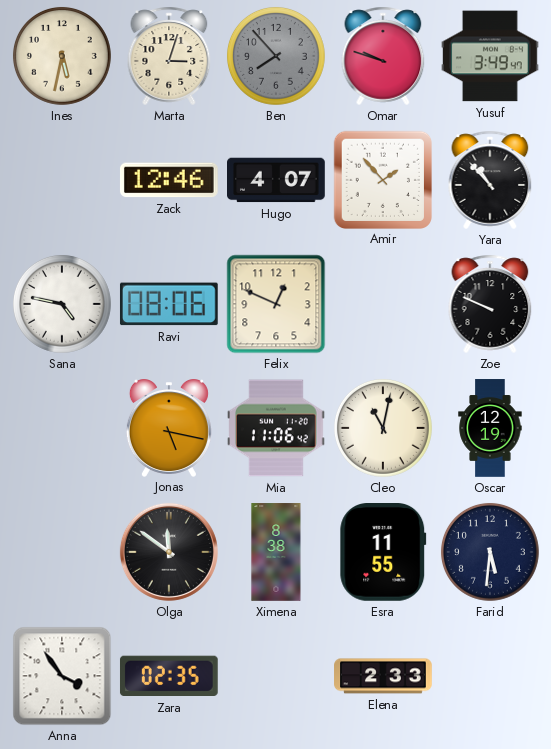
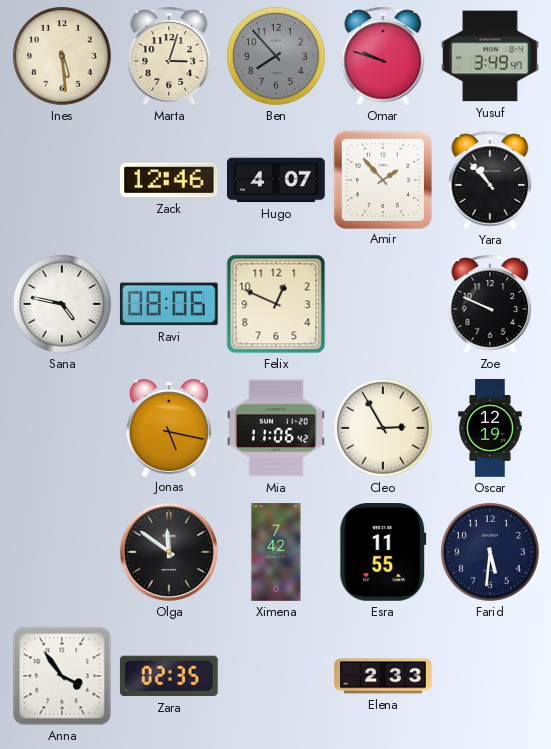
Ines: 5:32 -> 5:29 (62, 56)
Cleo: 11:02 -> 2:55 (383, 428)
Ximena: 8:38 -> 7:42 (276, 552)
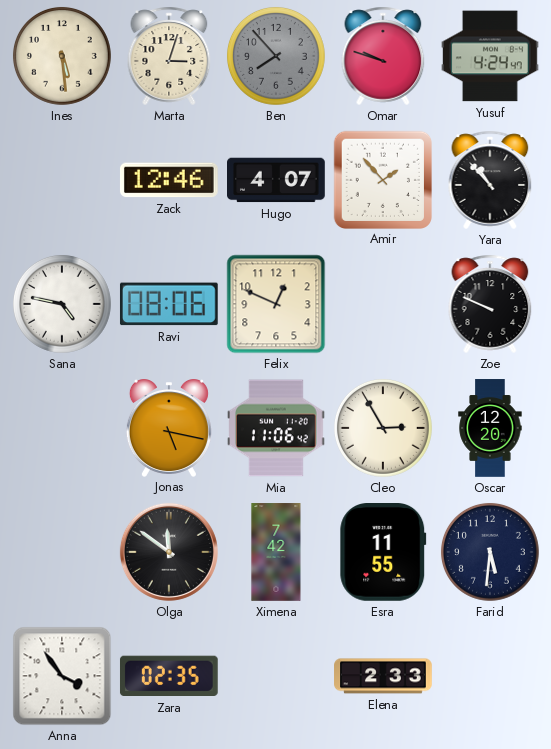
Yusuf: 3:49 -> 4:24 (491, 56)
Oscar: 12:19 -> 12:20 (490, 428)
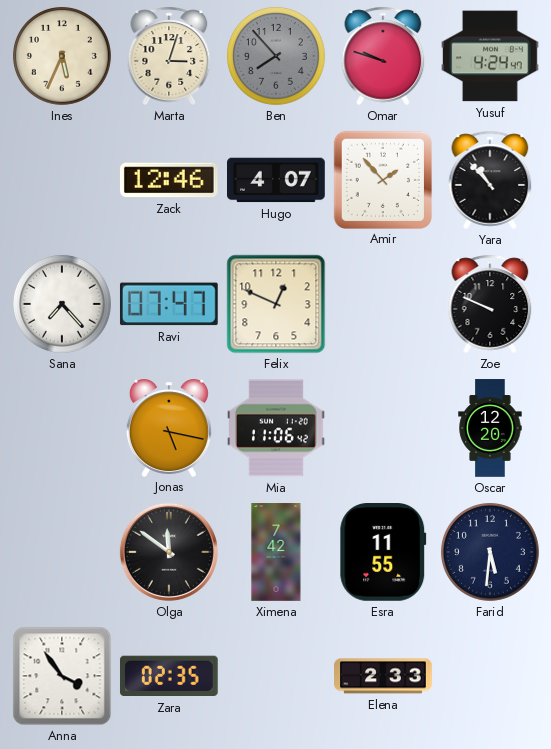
Ines: 5:29 -> 5:34 (62, 56)
Sana: 4:47 -> 7:23 (62, 304)
Ravi: 08:06 -> 07:47 (169, 304)
Cleo: 2:55 -> none (383, 428)
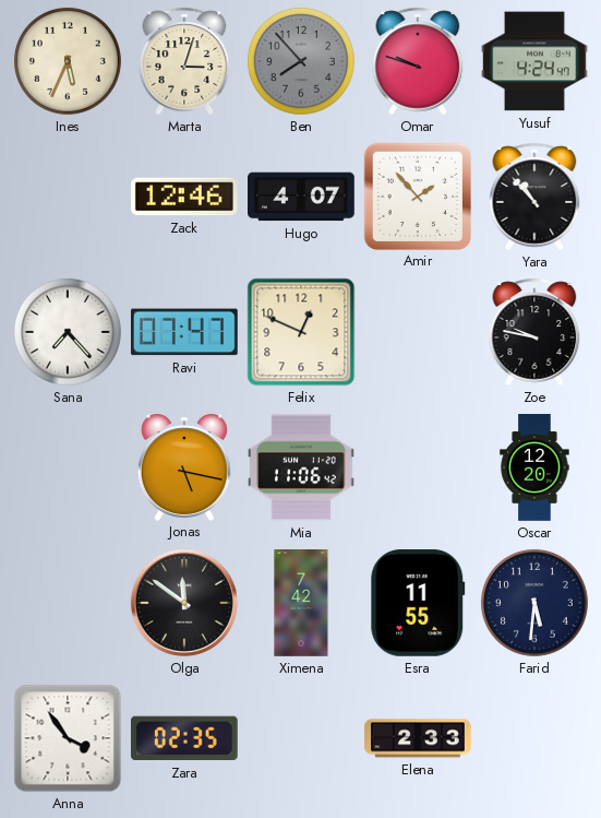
Zoe: 9:49 -> 9:47 (534, 332)
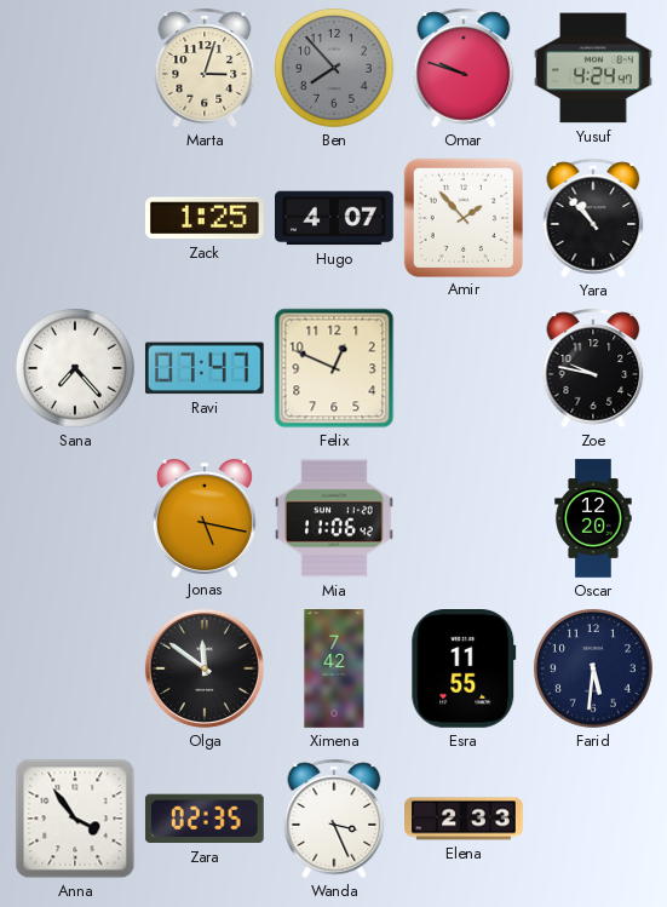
Ines: 5:34 -> none (68, 61)
Zack: 12:46 -> 1:25 (205, 218)
Wanda: none -> 3:26 (334, 819)
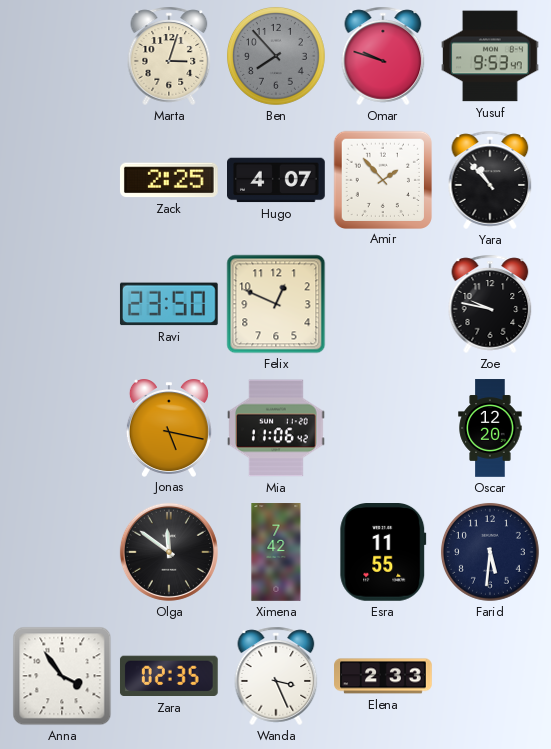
Yusuf: 4:24 -> 9:53 (491, 56)
Zack: 1:25 -> 2:25 (169, 180)
Sana: 7:23 -> none (75, 368)
Ravi: 07:47 -> 23:50 (169, 304)
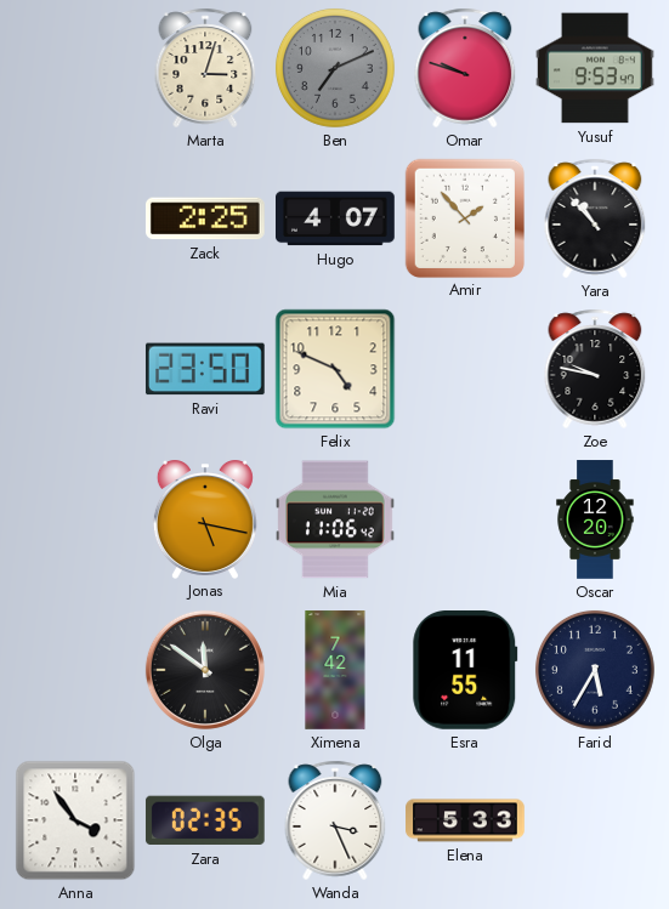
Ben: 7:53 -> 7:11 (335, 68)
Felix: 12:49 -> 4:49 (335, 369)
Farid: 5:31 -> 5:35 (595, 670)
Elena: 2:33 -> 5:33 (465, 820)
